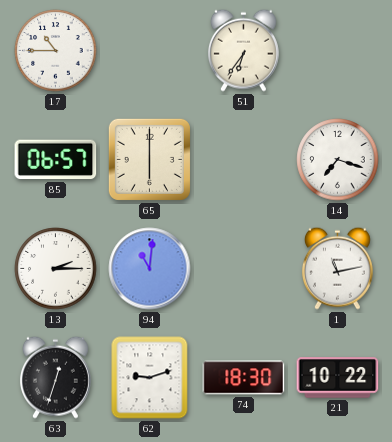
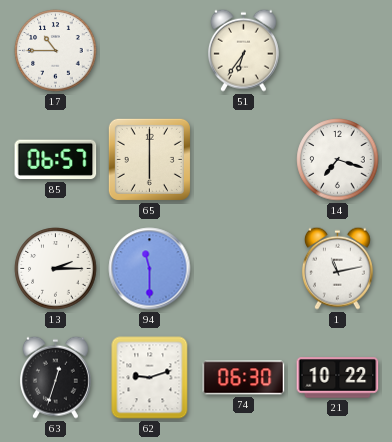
94: 11:01 -> 11:30 (150, 269)
74: 18:30 -> 06:30 (244, 378)
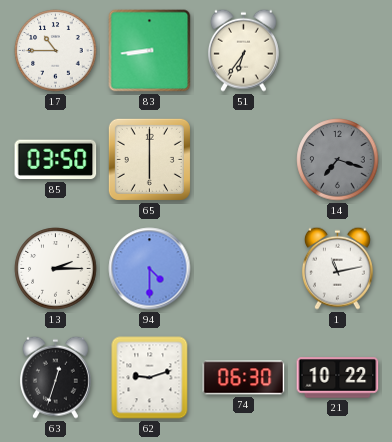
83: none -> 8:44 (150, 51)
85: 06:57 -> 03:50 (56, 160)
14 dial: white -> grey (338, 160)
94: 11:30 -> 4:30 (150, 269)
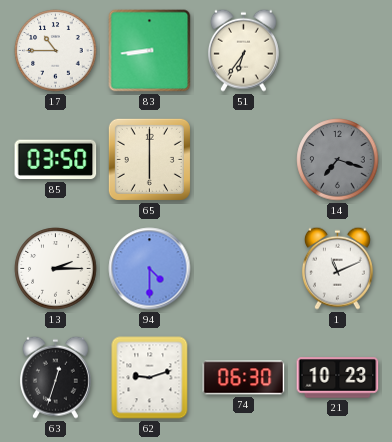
1: 11:13 -> 11:11 (337, 268)
21: 10:22 -> 10:23 (338, 378)
